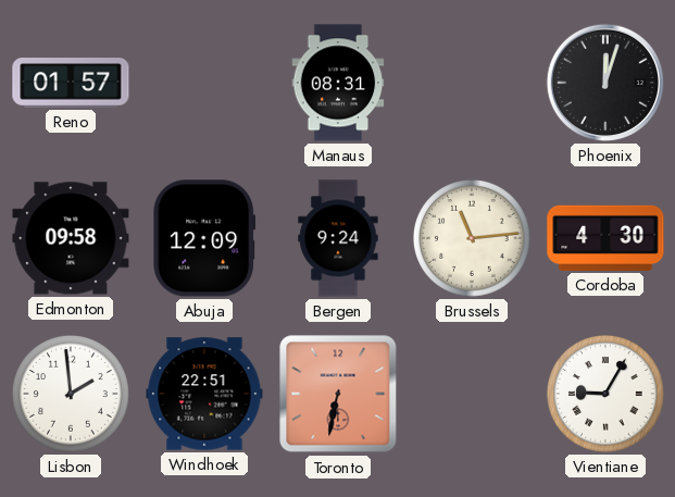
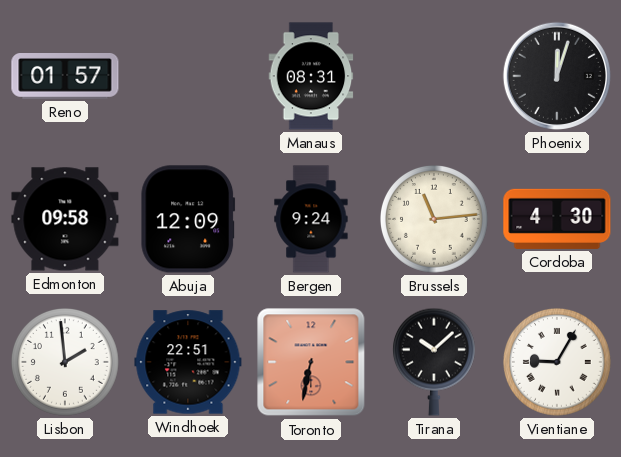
Tirana: none -> 10:08 (434, 362)
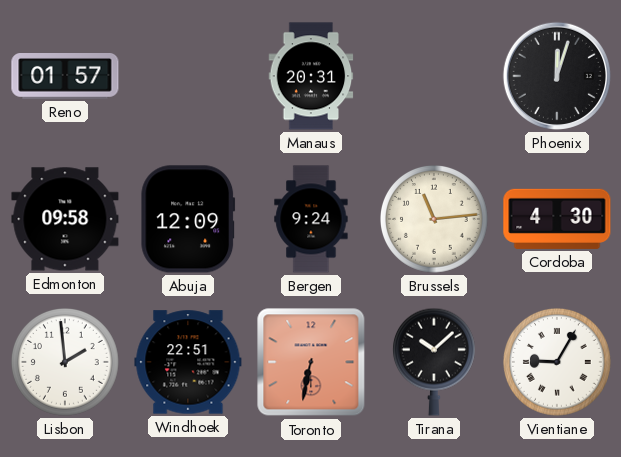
Manaus: 08:31 -> 20:31 (311, 76)
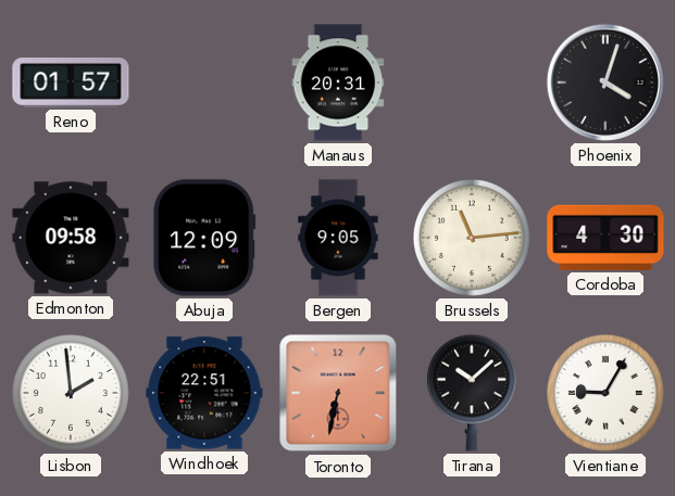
Phoenix: 12:03 -> 4:03 (605, 82)
Bergen: 9:24 -> 9:05 (338, 238)
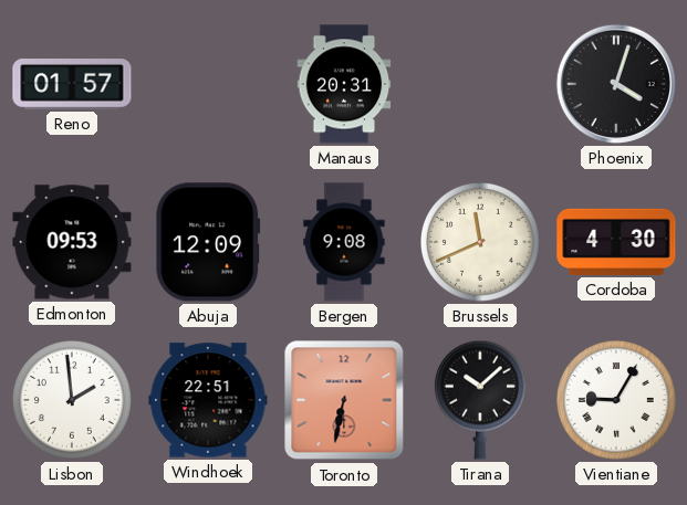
Edmonton: 09:58 -> 09:53 (72, 242)
Bergen: 9:05 -> 9:08 (344, 242)
Brussels: 11:14 -> 11:41 (481, 243)
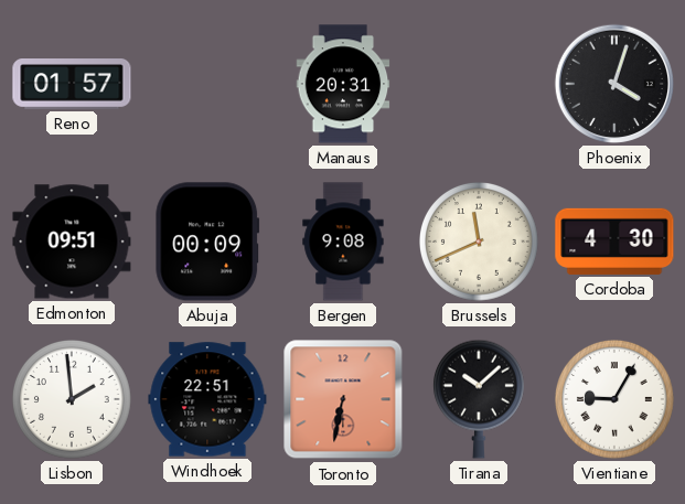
Edmonton: 09:53 -> 09:51 (72, 242)
Abuja: 12:09 -> 00:09 (207, 242)
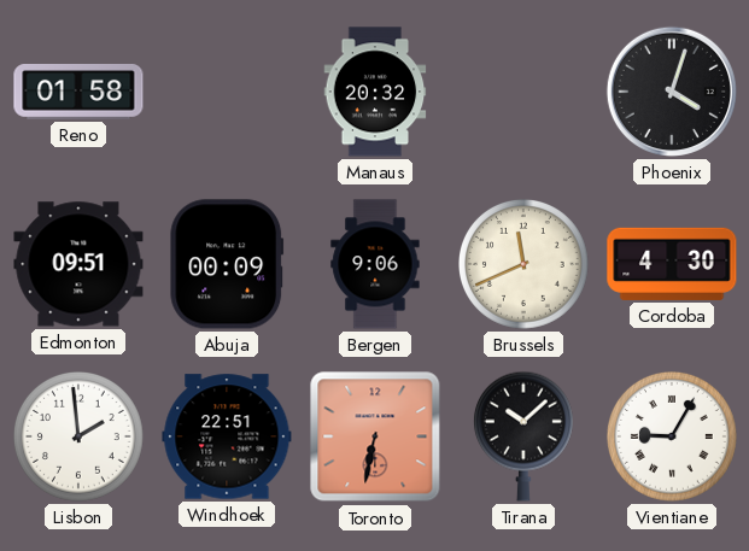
Reno: 01:57 -> 01:58 (78, 93)
Manaus: 20:31 -> 20:32 (375, 92)
Bergen: 9:08 -> 9:06 (375, 264)
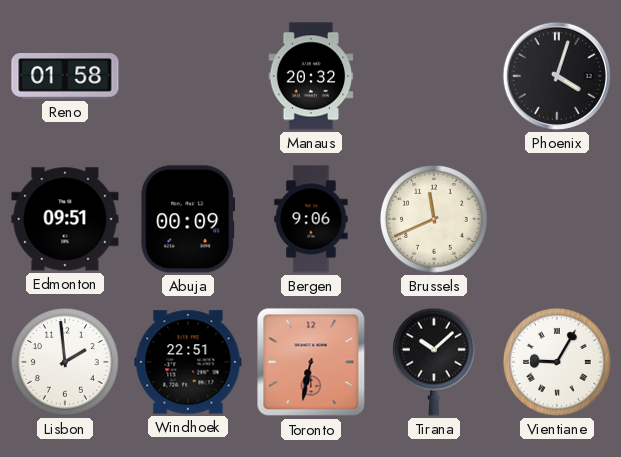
Cordoba: 4:30 -> none (672, 264)
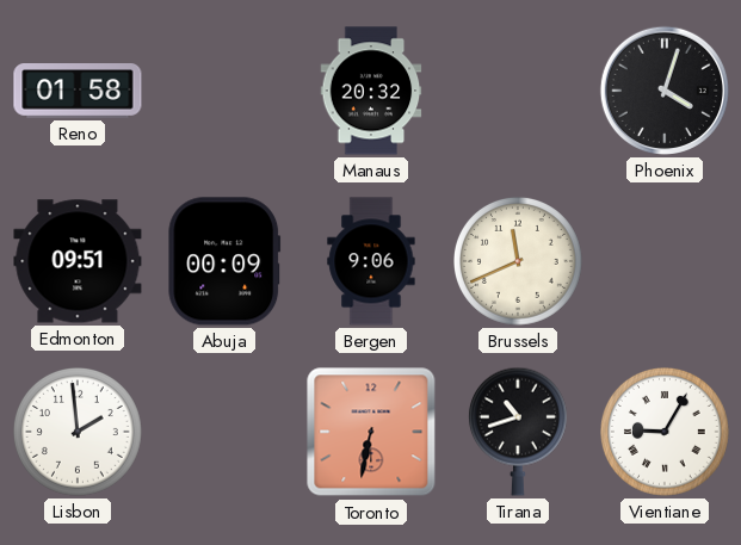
Windhoek: 22:51 -> none (188, 362)
Tirana: 10:08 -> 10:42 (518, 432)
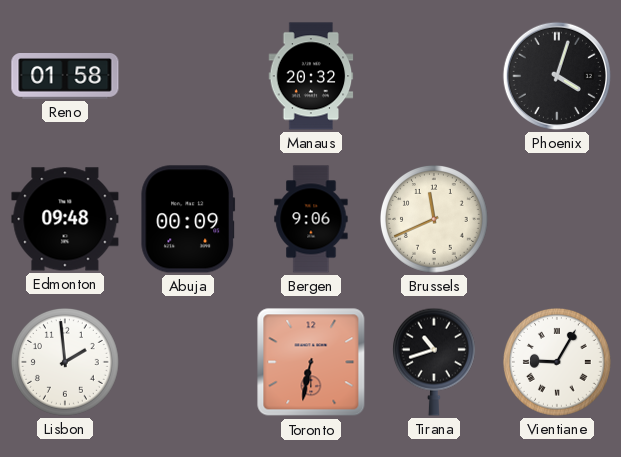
Edmonton: 09:51 -> 09:48 (65, 219)
